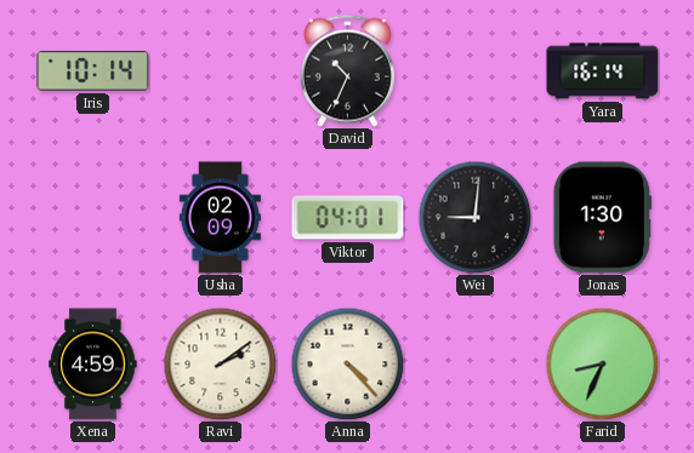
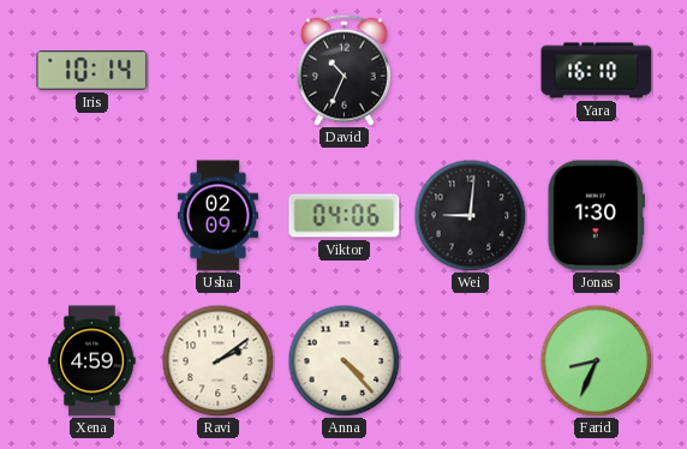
Yara: 16:14 -> 16:10 (597, 71)
Viktor: 04:01 -> 04:06 (345, 216)
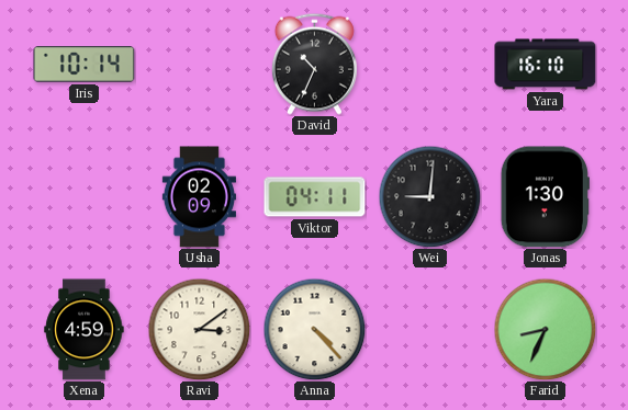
Viktor: 04:06 -> 04:11 (315, 197)
Ravi: 2:09 -> 3:09 (199, 329)
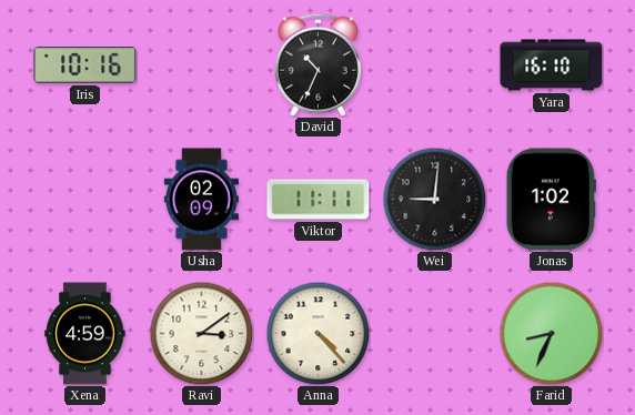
Iris: 10:14 -> 10:16 (85, 65)
Viktor: 04:11 -> 11:11 (319, 200)
Jonas: 1:30 -> 1:02 (551, 200)
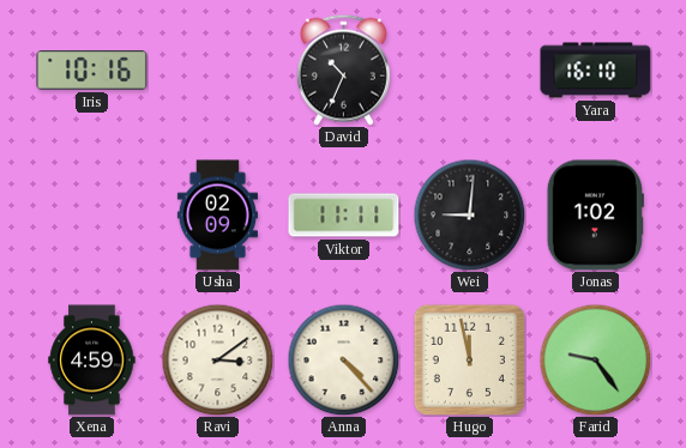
Hugo: none -> 11:58 (469, 359)
Farid: 8:34 -> 9:24 (595, 359)
